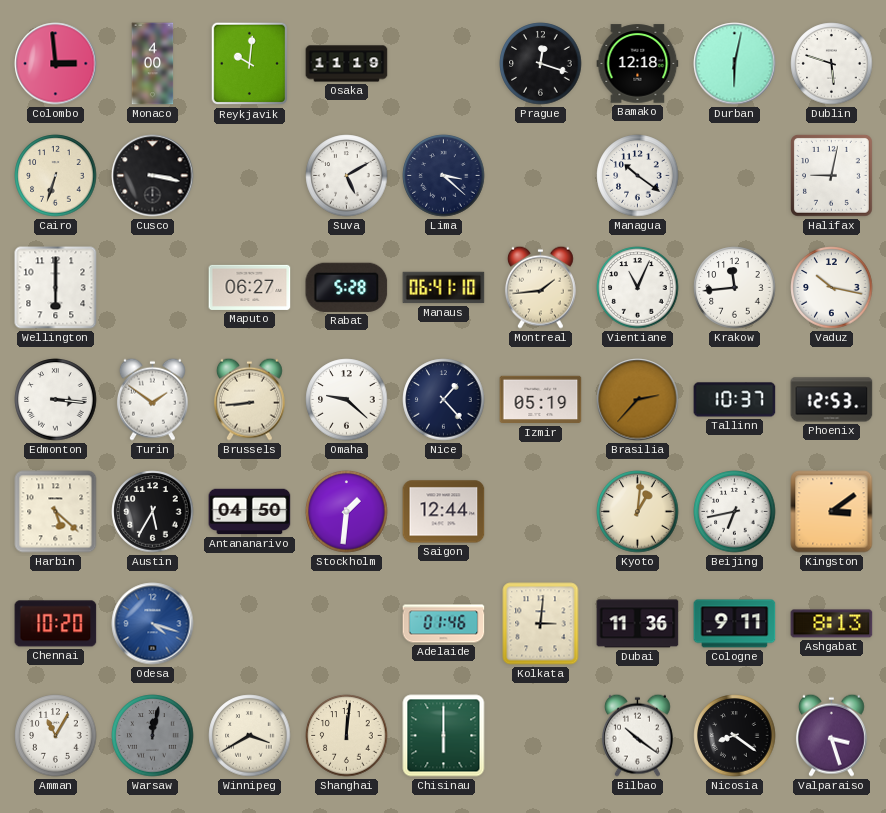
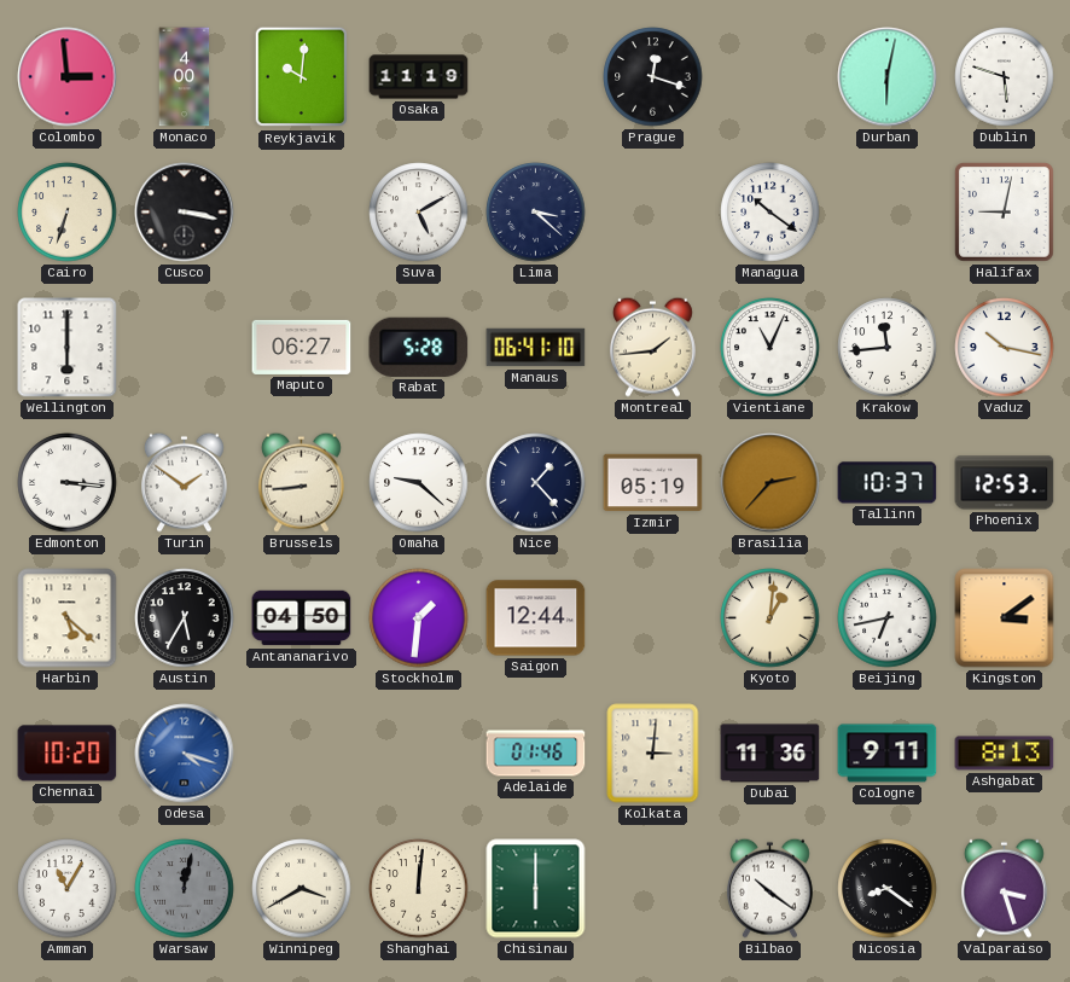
Bamako: 12:18 -> none (638, 64)
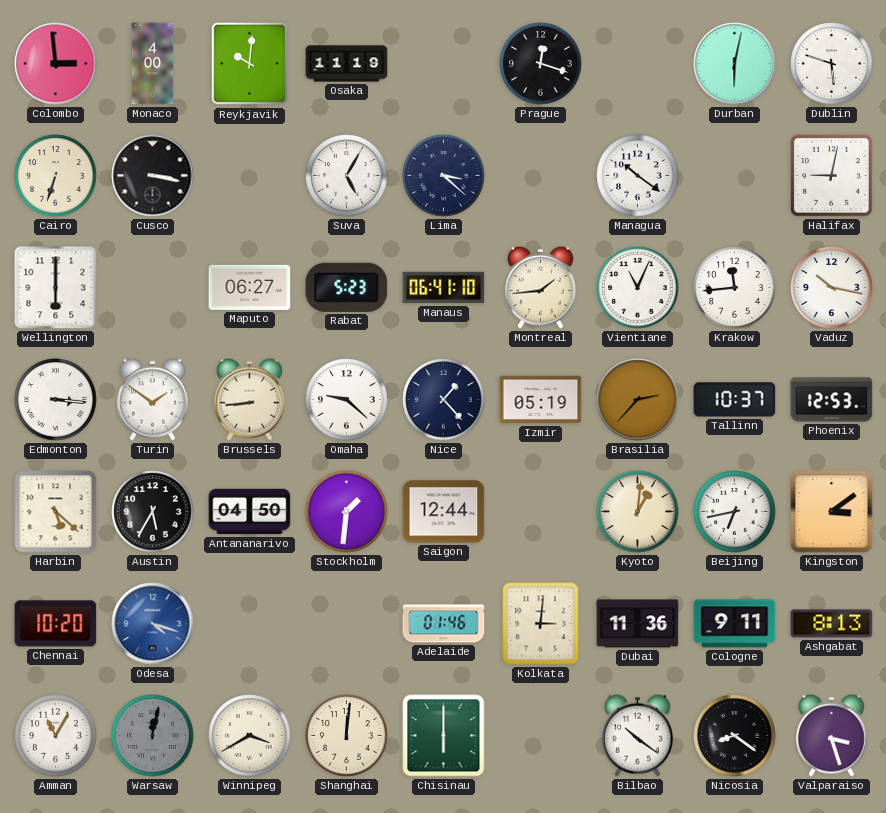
Suva: 5:10 -> 5:05 (347, 176)
Rabat: 5:28 -> 5:23 (347, 287)
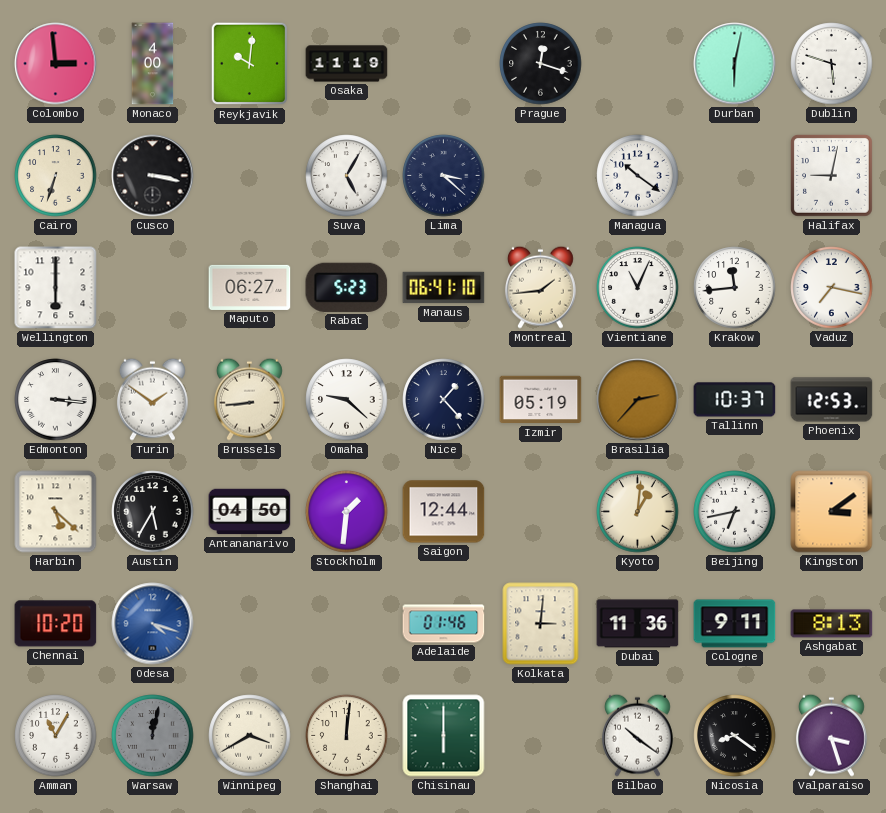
Vaduz: 10:17 -> 7:17 (832, 288)
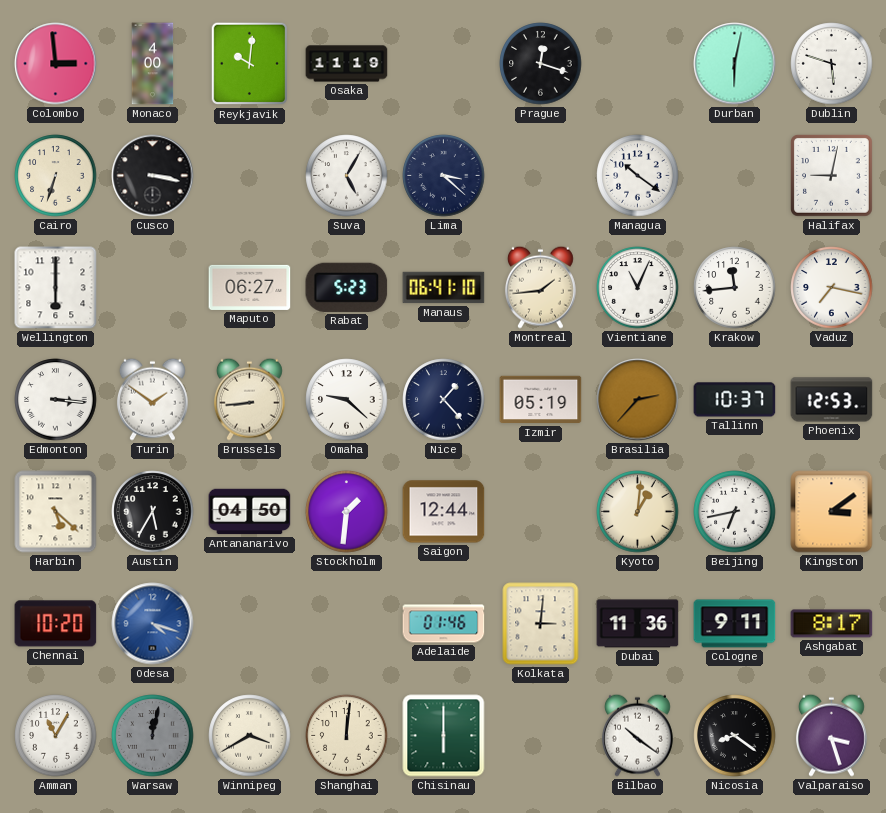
Ashgabat: 8:13 -> 8:17 (832, 624)
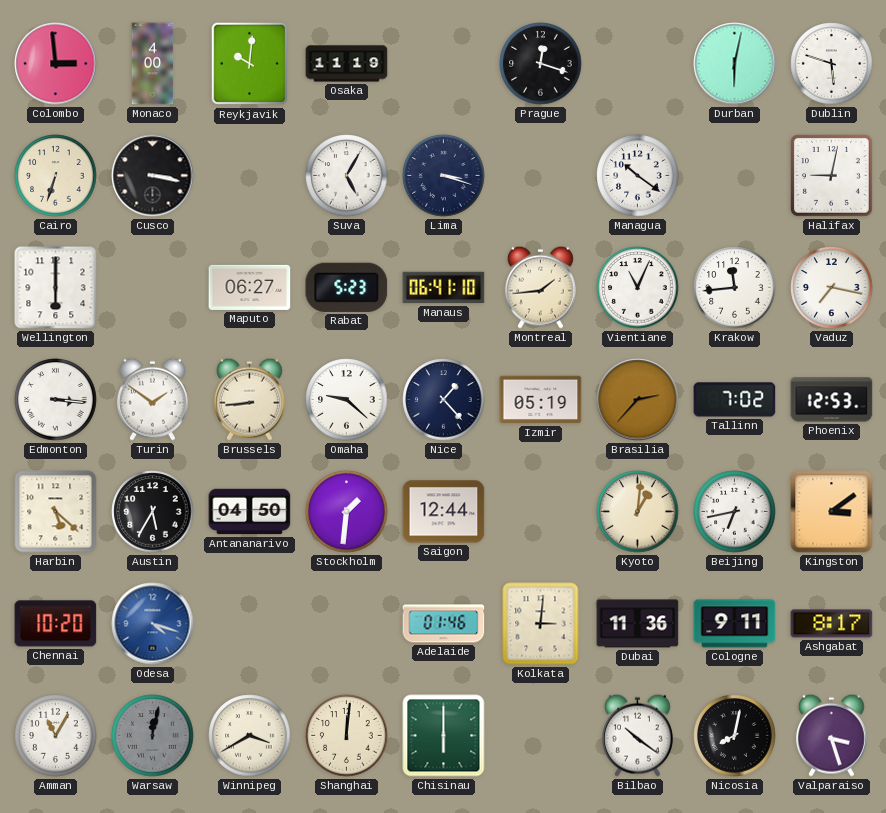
Lima: 3:22 -> 3:18 (444, 176)
Tallinn: 10:37 -> 7:02 (735, 400)
Nicosia: 8:21 -> 8:02 (735, 736)
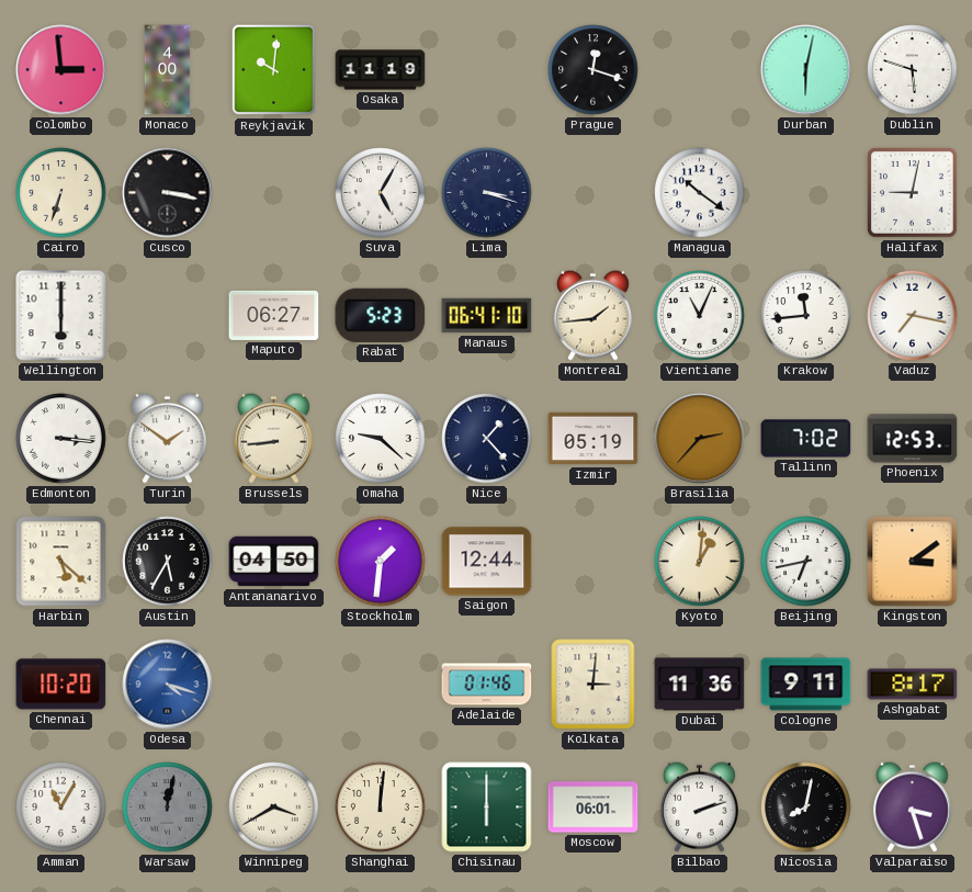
Moscow: none -> 06:01 (594, 808)
Bilbao: 10:21 -> 2:12 (699, 806)
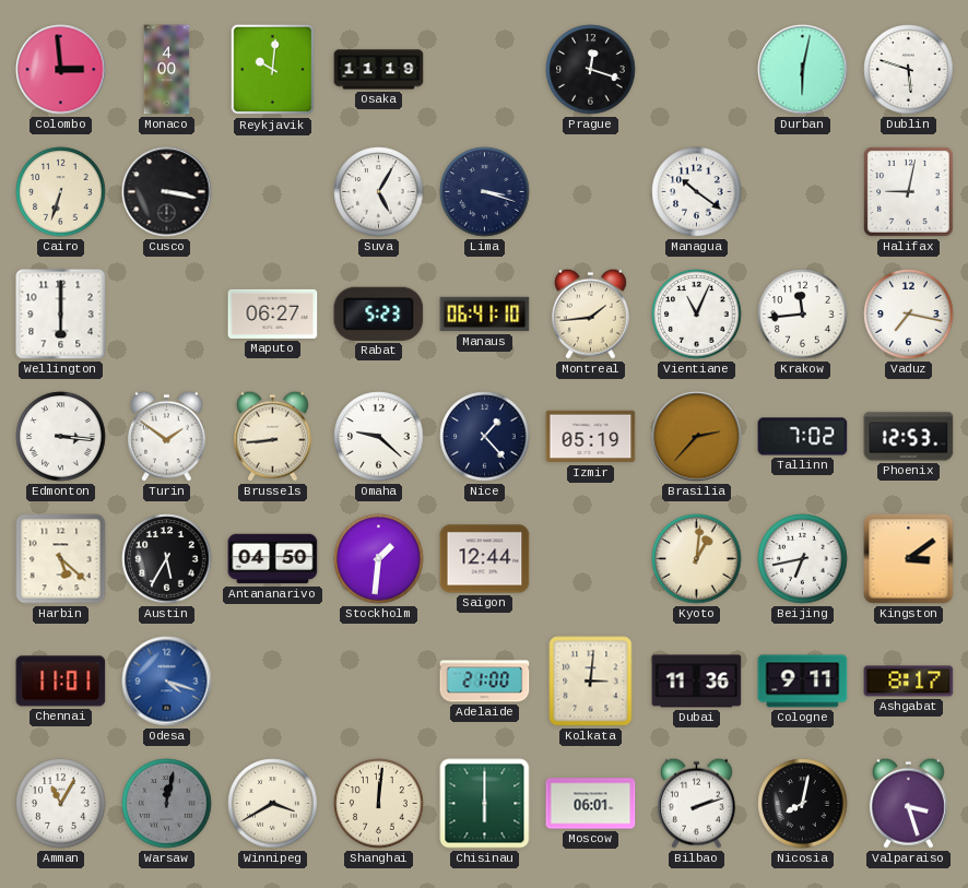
Chennai: 10:20 -> 11:01 (61, 682)
Adelaide: 01:46 -> 21:00 (485, 682)
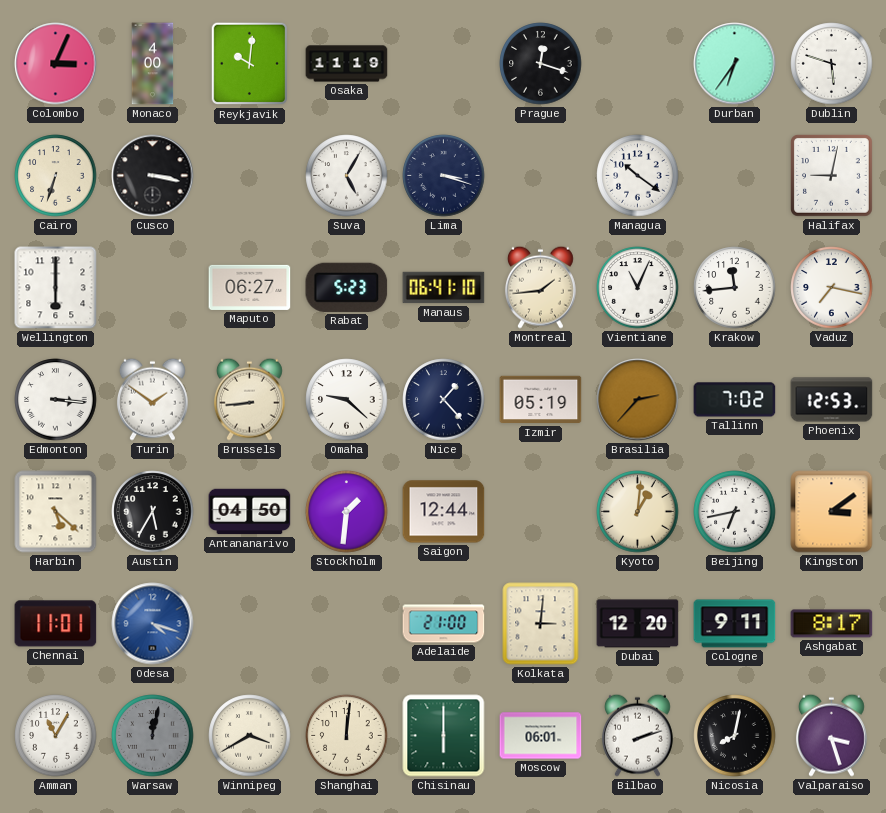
Colombo: 2:59 -> 3:04 (56, 64)
Durban: 6:02 -> 6:36 (735, 64)
Dubai: 11:36 -> 12:20 (638, 624)
